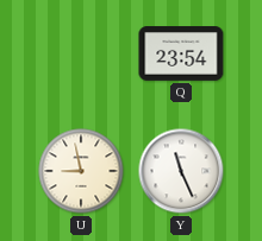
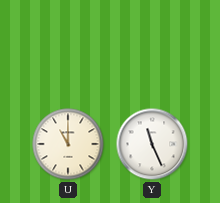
Q: 23:54 -> none (181, 53)
U: 8:58 -> 11:00 (68, 144)
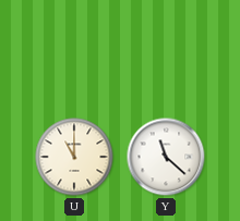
Y: 11:26 -> 11:22 (166, 157)
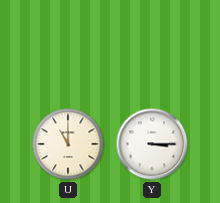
Y: 11:22 -> 3:15 (152, 144)
